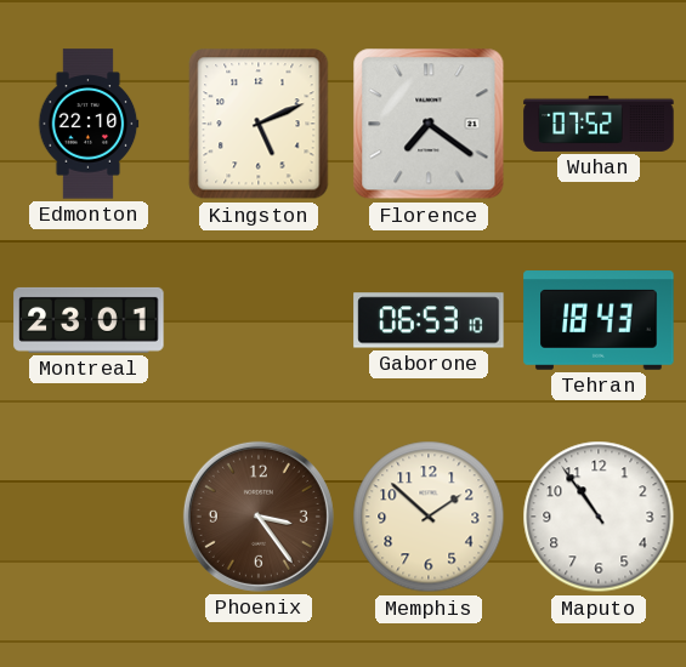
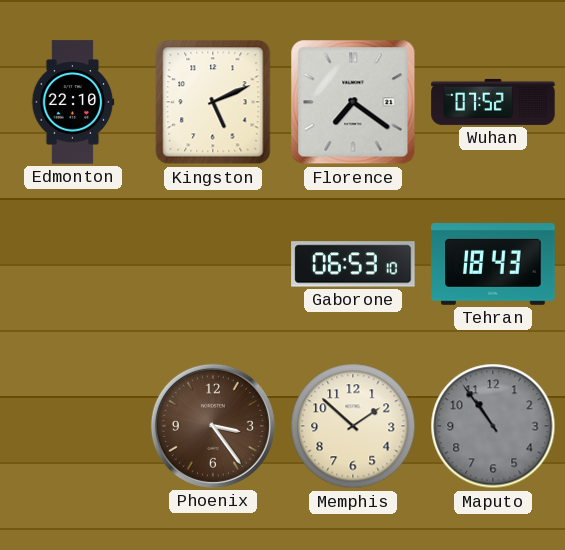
Montreal: 23:01 -> none (89, 320)
Maputo dial: white -> grey (493, 426)
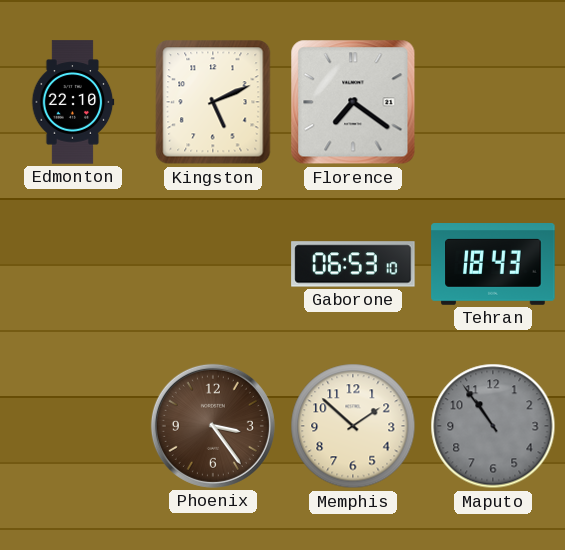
Wuhan: 07:52 -> none (493, 102)
